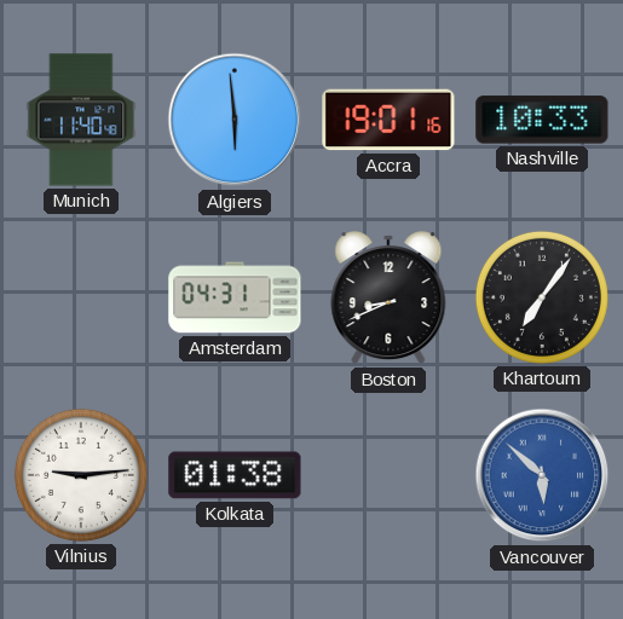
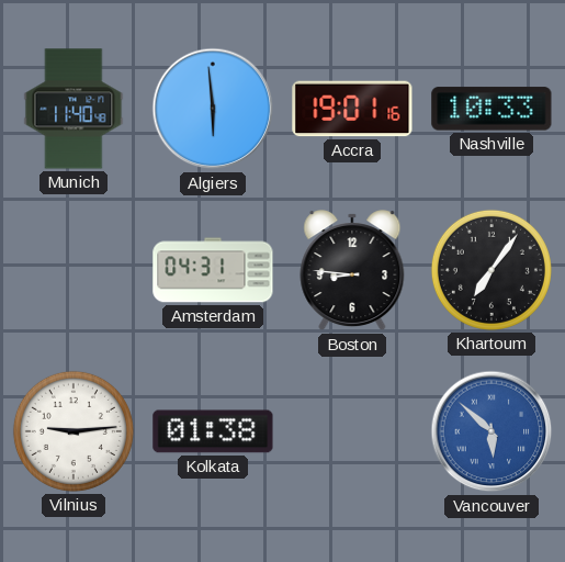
Boston: 8:41 -> 8:46 (352, 271)
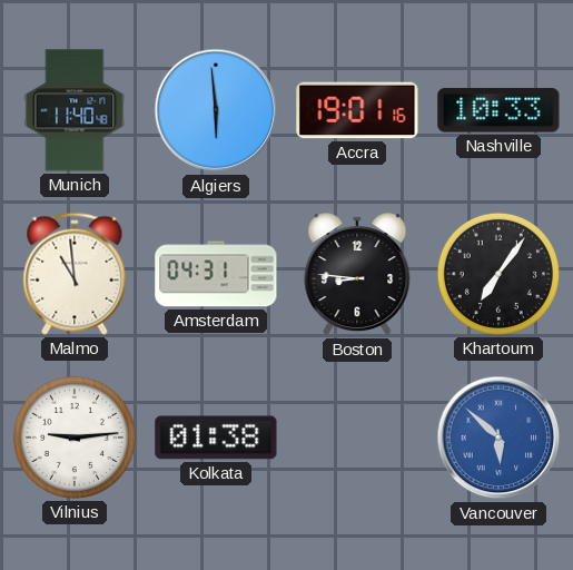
Malmo: none -> 10:59 (75, 274)
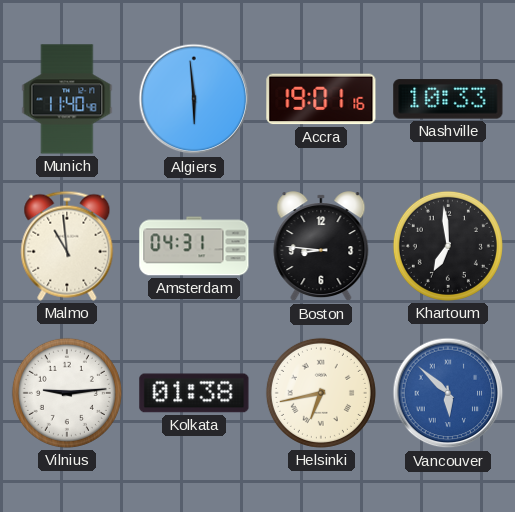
Khartoum: 7:06 -> 6:59 (448, 246)
Helsinki: none -> 6:43 (321, 393)
